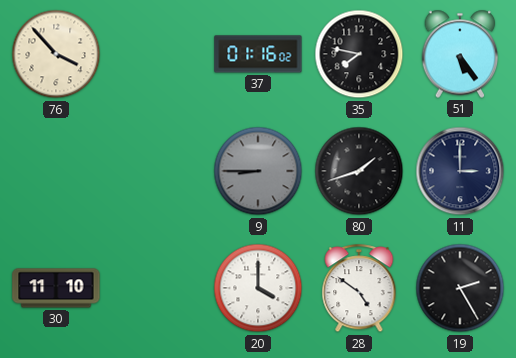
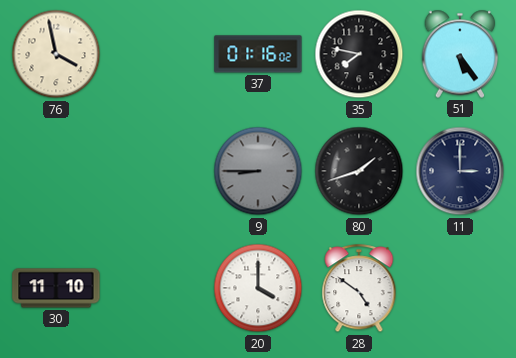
76: 3:53 -> 3:58 (56, 54)
19: 2:25 -> none (460, 288)
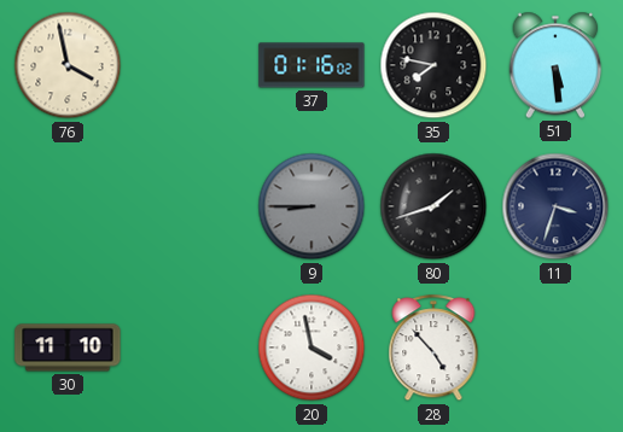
51: 5:24 -> 5:29 (555, 65)
11: 3:00 -> 3:33 (555, 206)
20: 4:00 -> 3:58 (311, 348)
28: 4:51 -> 4:53 (433, 349)
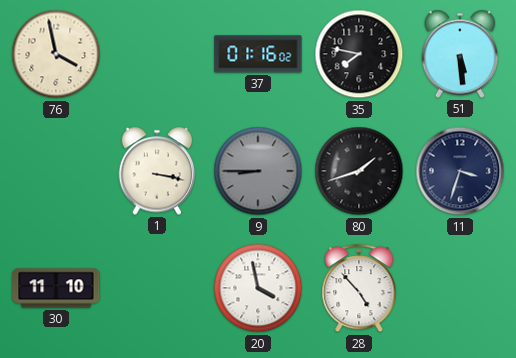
1: none -> 3:17 (157, 171)
